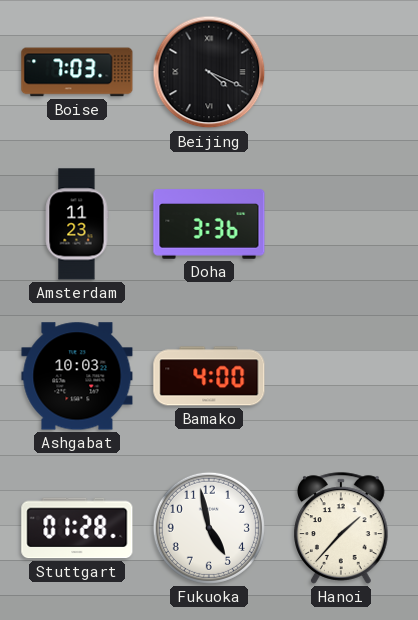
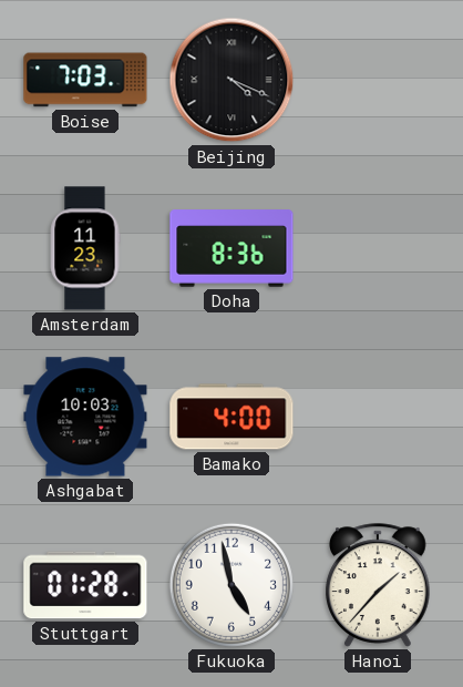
Doha: 3:36 -> 8:36 (231, 248)
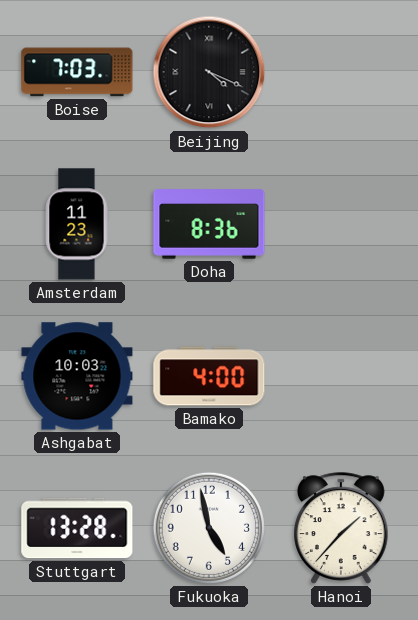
Stuttgart: 01:28 -> 13:28 (77, 528)
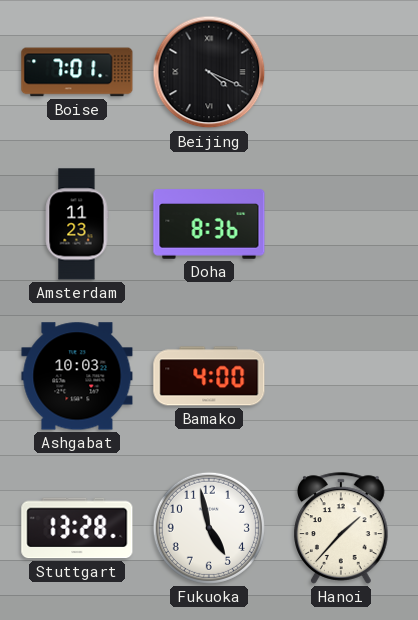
Boise: 7:03 -> 7:01 (77, 72)
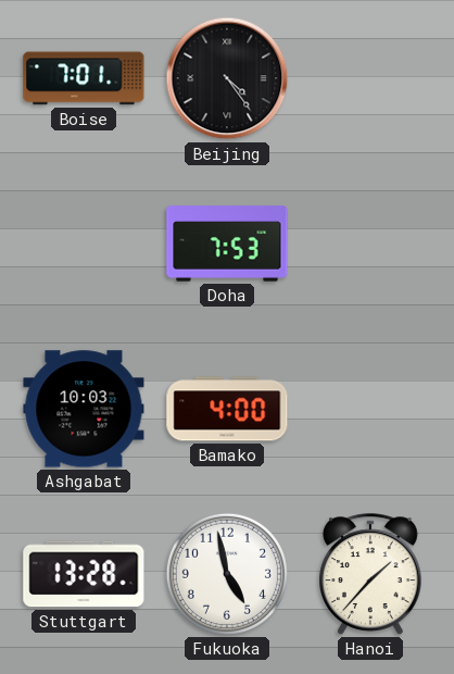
Beijing: 4:19 -> 4:24 (227, 78)
Amsterdam: 11:23 -> none (77, 224)
Doha: 8:36 -> 7:53 (227, 244)
